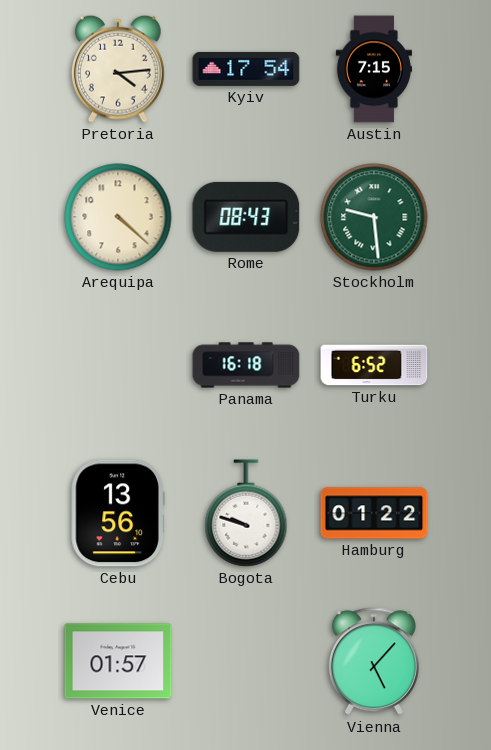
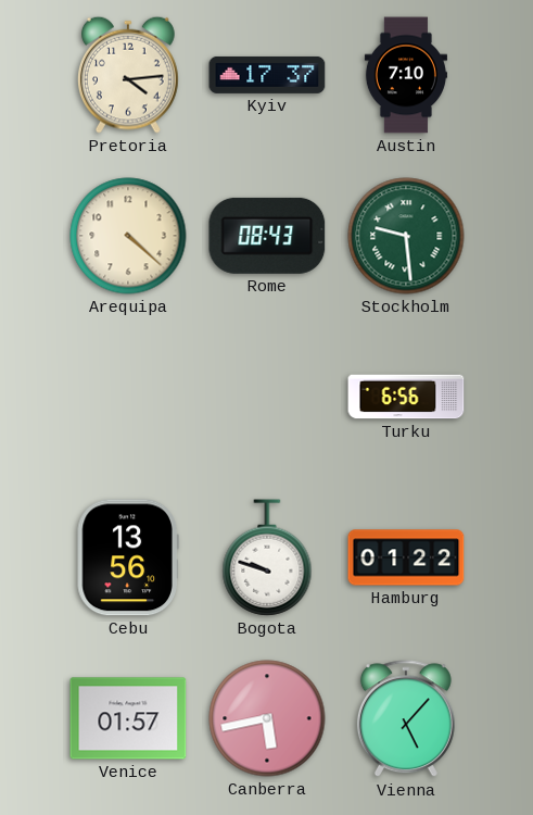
Kyiv: 17:54 -> 17:37 (267, 75)
Austin: 7:15 -> 7:10 (406, 75)
Panama: 16:18 -> none (246, 365)
Turku: 6:52 -> 6:56 (406, 397)
Canberra: none -> 5:43 (267, 718)
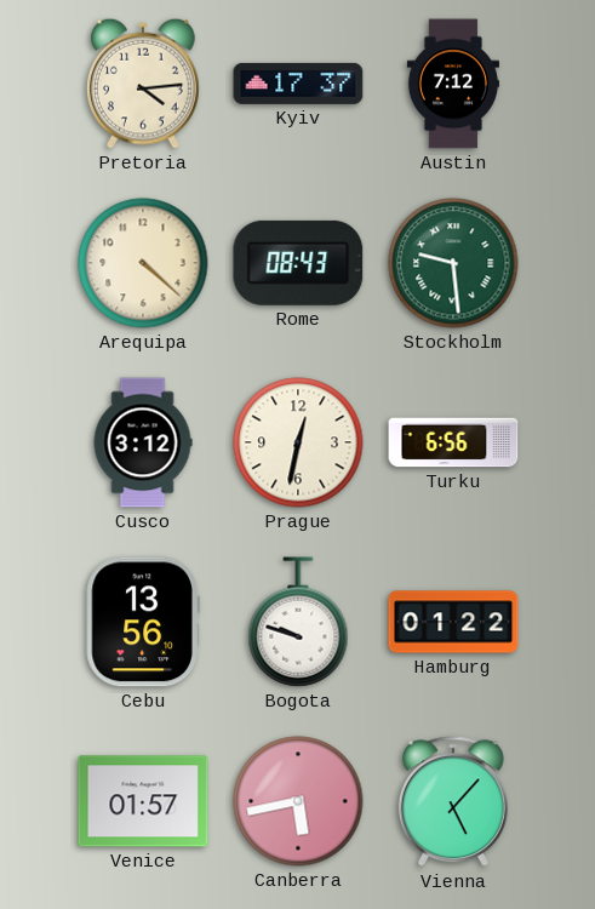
Austin: 7:10 -> 7:12 (453, 84)
Cusco: none -> 3:12 (143, 442)
Prague: none -> 12:32 (298, 442)
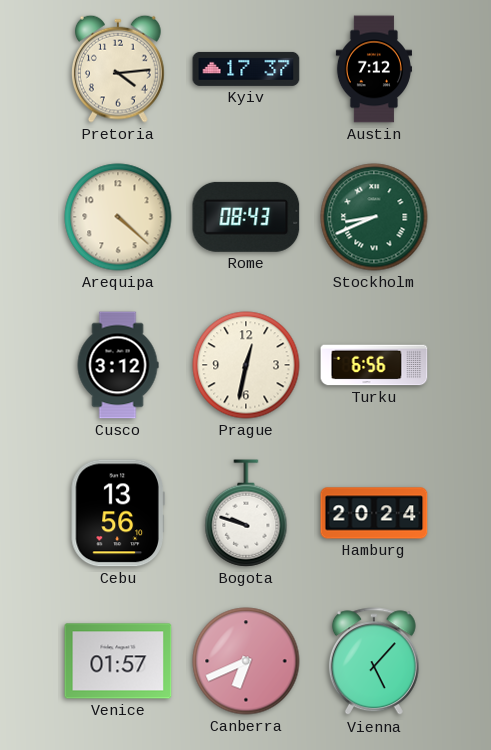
Stockholm: 9:29 -> 8:41 (374, 217)
Hamburg: 01:22 -> 20:24 (374, 513)
Canberra: 5:43 -> 6:41 (246, 661)
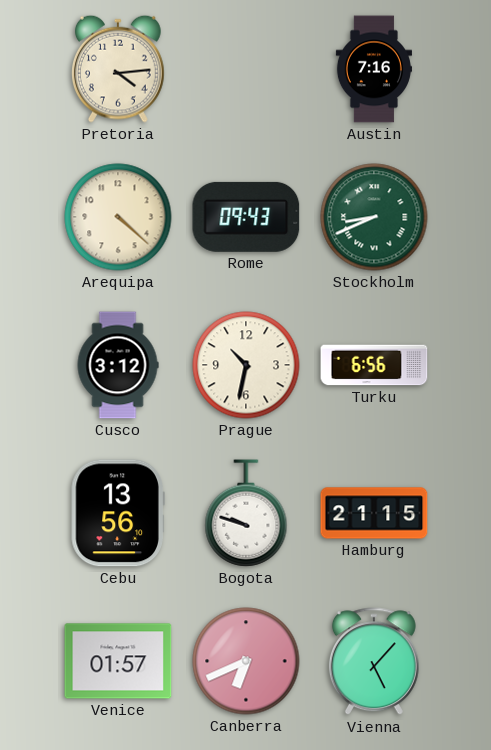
Kyiv: 17:37 -> none (246, 69)
Austin: 7:12 -> 7:16 (374, 69)
Rome: 08:43 -> 09:43 (246, 217)
Prague: 12:32 -> 10:32 (246, 365)
Hamburg: 20:24 -> 21:15 (374, 513)
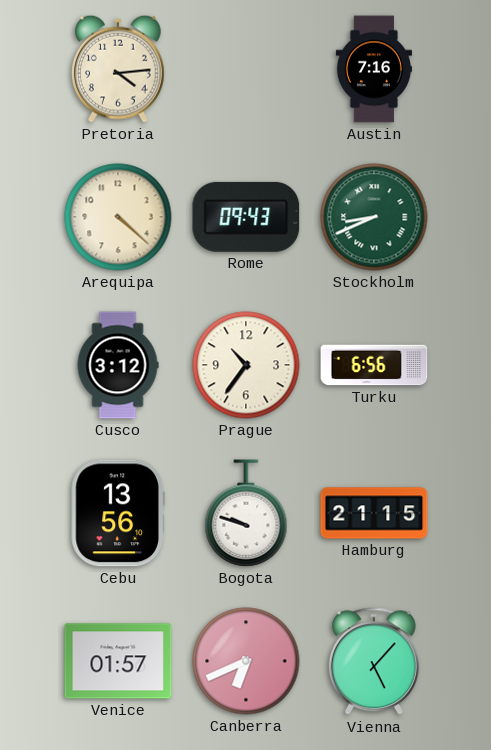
Prague: 10:32 -> 10:36 (246, 365)
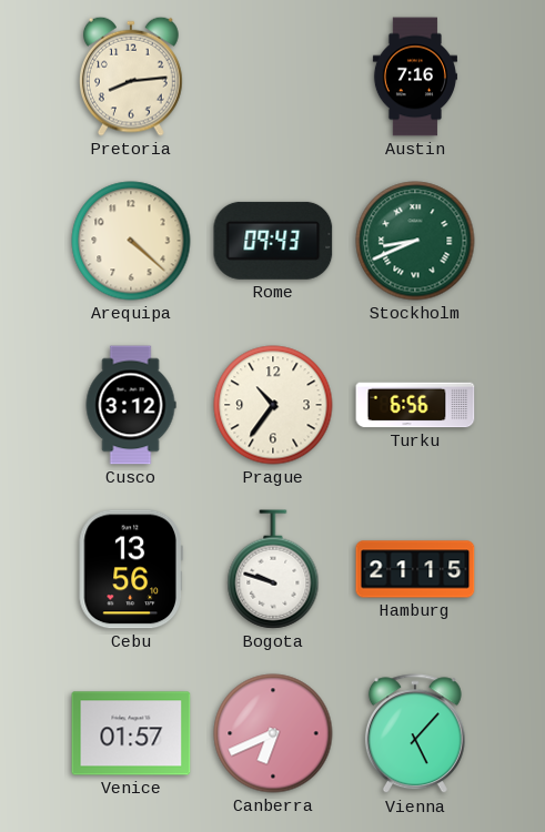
Pretoria: 4:14 -> 8:14 (131, 77)
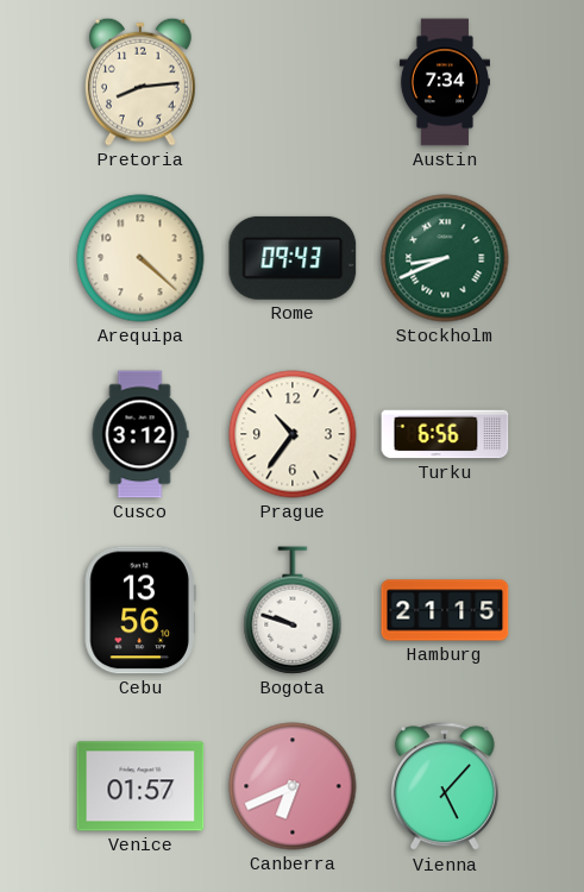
Austin: 7:16 -> 7:34 (445, 82)
